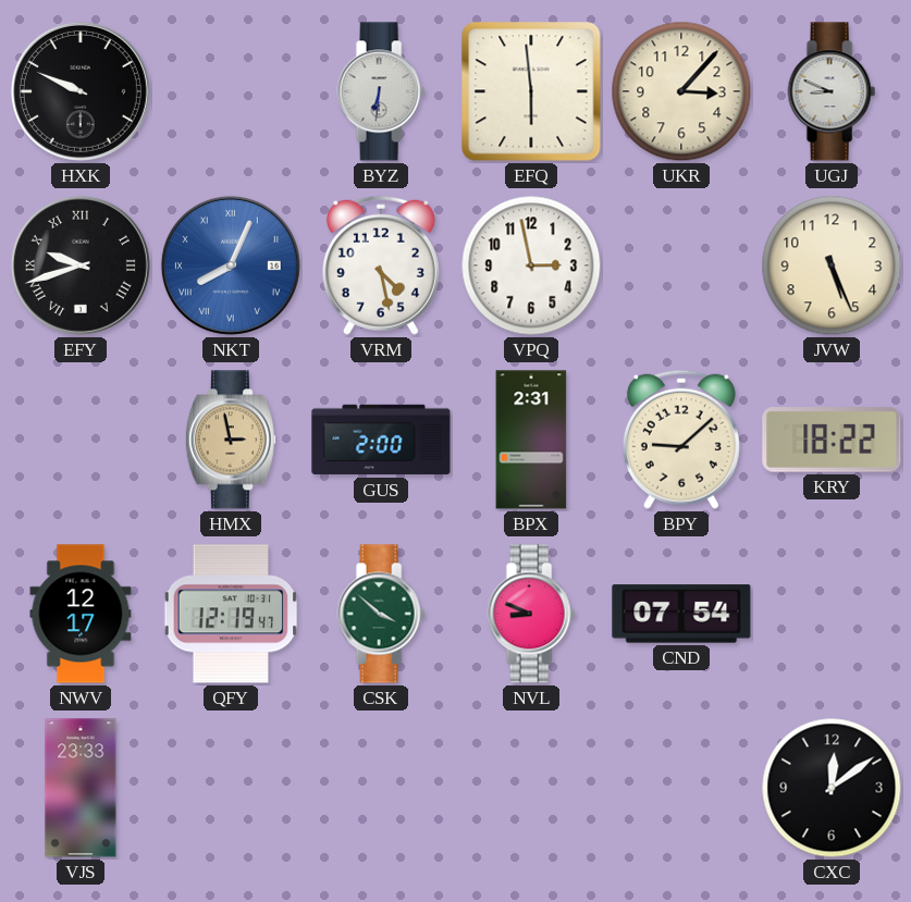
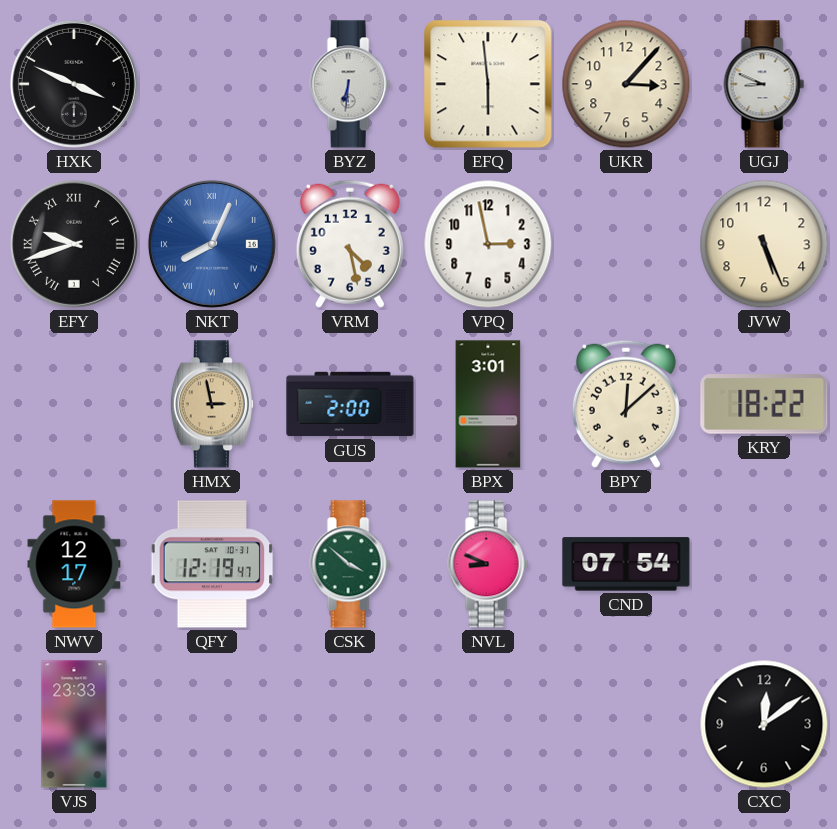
HXK: 9:49 -> 3:49 (74, 84)
BPX: 2:31 -> 3:01 (488, 404)
BPY: 9:08 -> 12:08 (626, 404)
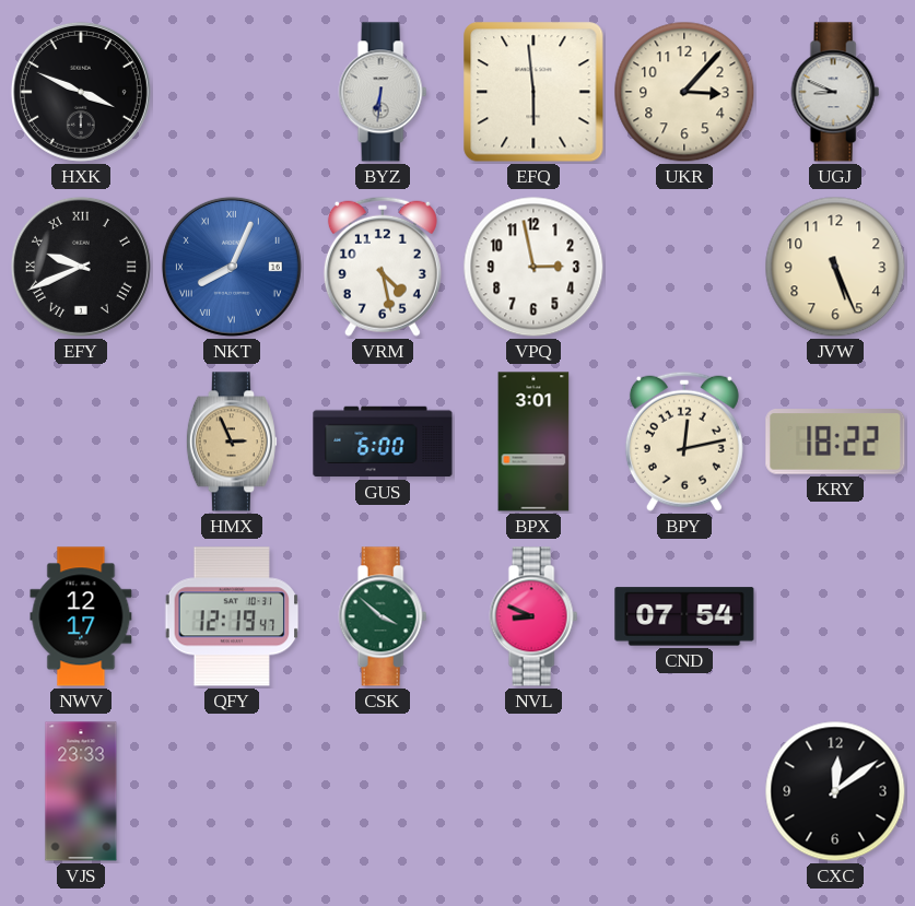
EFY: 9:42 -> 9:41 (81, 267)
HMX: 2:58 -> 2:56 (232, 442)
GUS: 2:00 -> 6:00 (383, 442)
BPY: 12:08 -> 12:13 (684, 442)
